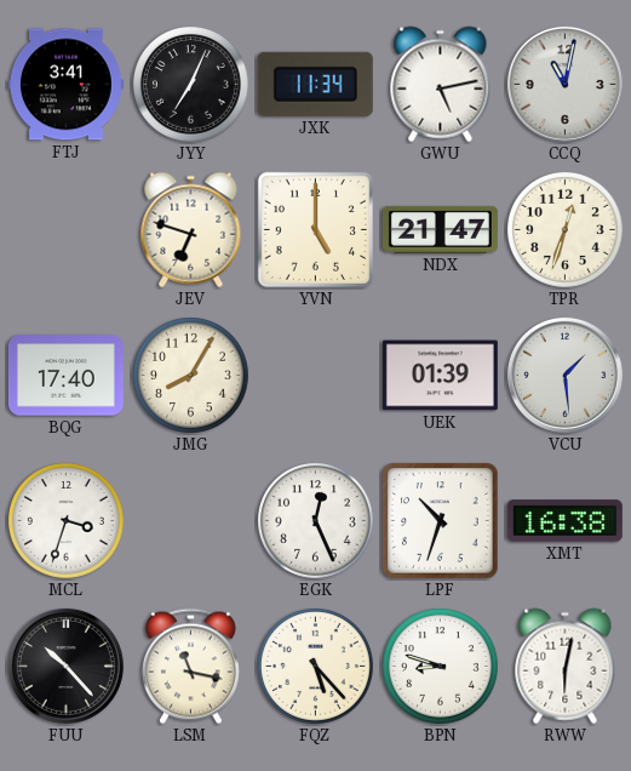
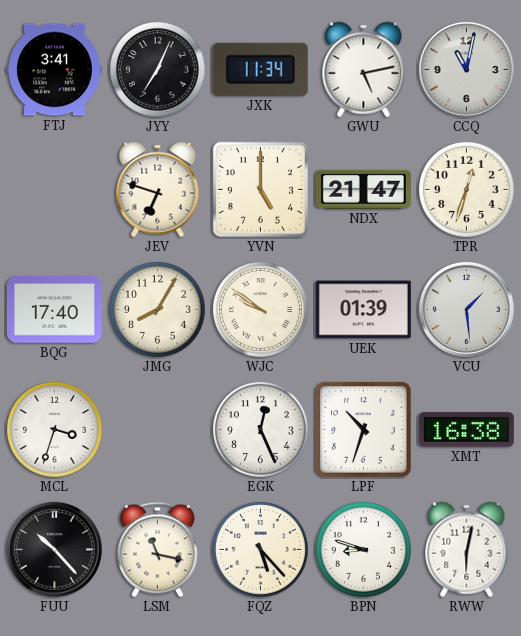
WJC: none -> 9:51 (261, 310)
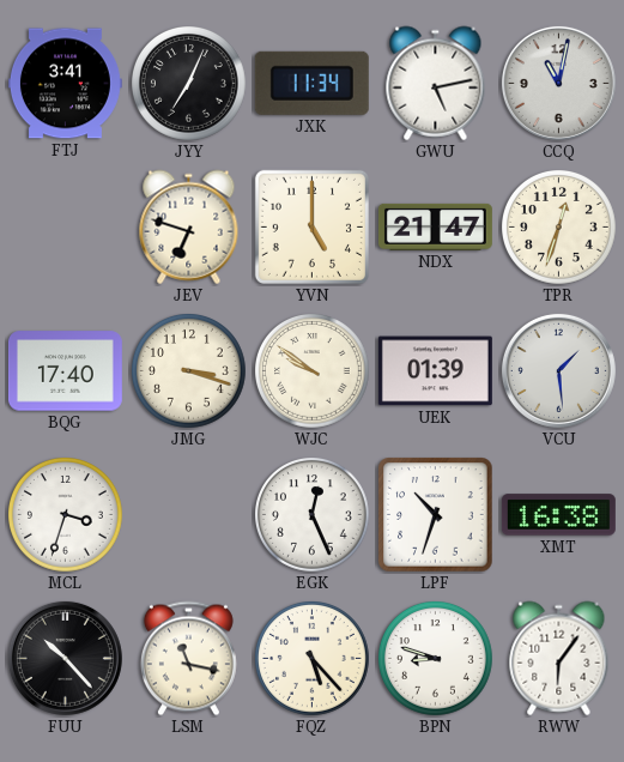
JMG: 8:05 -> 3:18 (189, 371)
RWW: 6:02 -> 6:06 (559, 659)
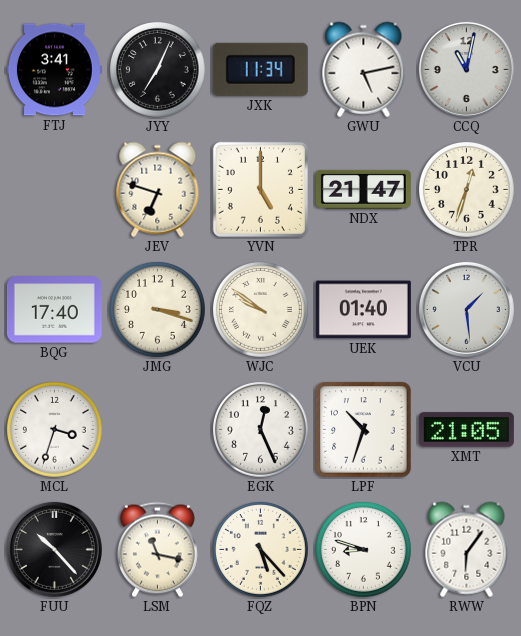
UEK: 01:39 -> 01:40 (363, 310)
XMT: 16:38 -> 21:05 (466, 430)
